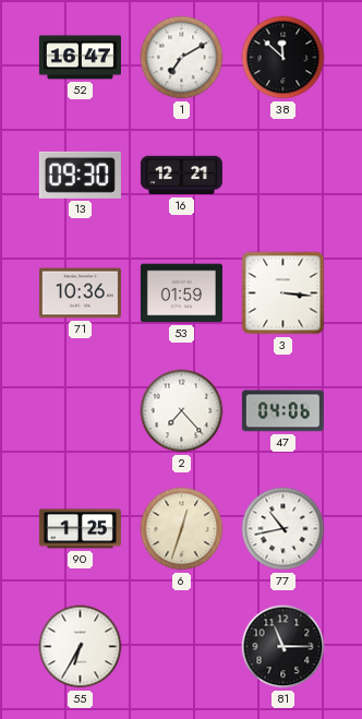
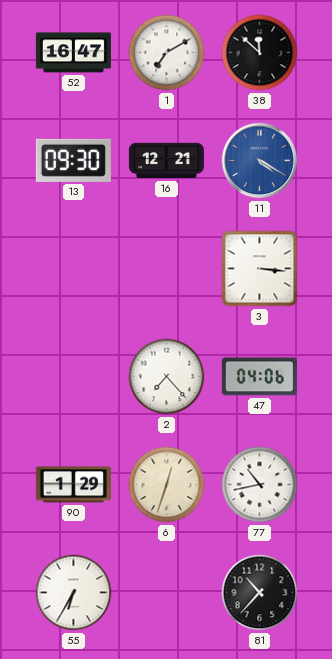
11: none -> 4:20 (260, 161)
71: 10:36 -> none (80, 293)
53: 01:59 -> none (181, 293)
90: 1:25 -> 1:29 (73, 485)
81: 11:15 -> 10:37 (260, 593)
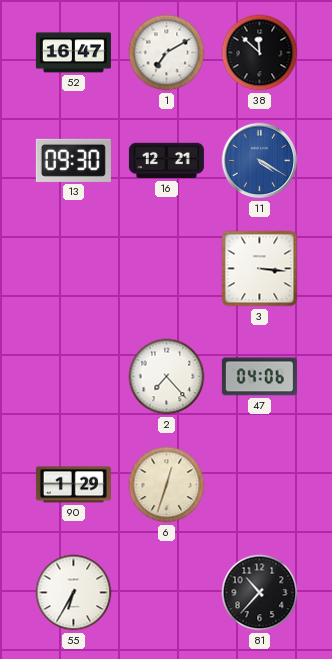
77: 10:43 -> none (260, 485)
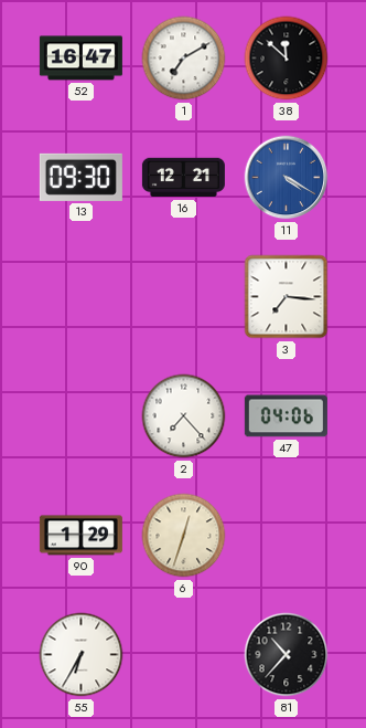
3: 3:16 -> 7:16 (287, 297)
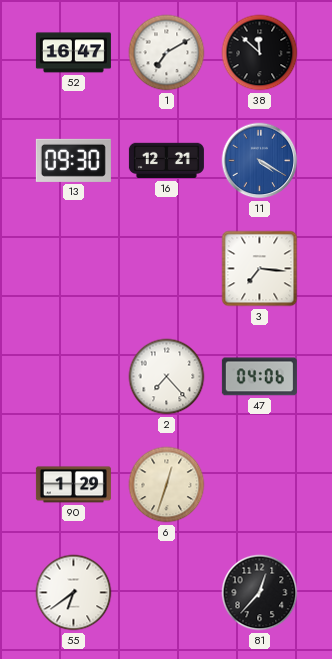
55: 6:35 -> 6:39 (74, 593)
81: 10:37 -> 12:37 (260, 593)
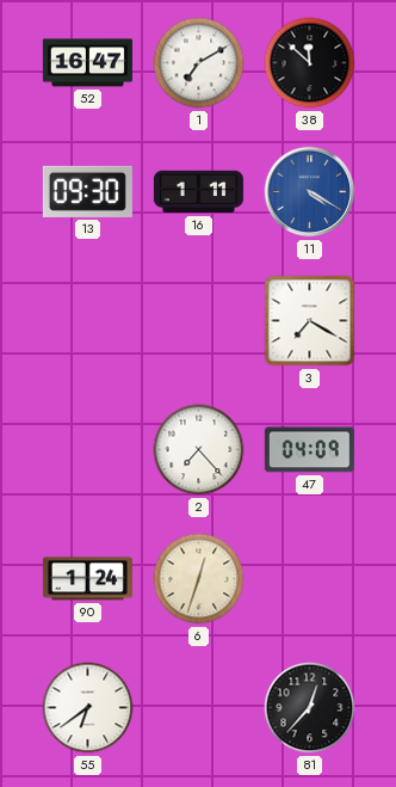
16: 12:21 -> 1:11 (198, 192)
3: 7:16 -> 7:20 (310, 321)
47: 04:06 -> 04:09 (309, 450)
90: 1:29 -> 1:24 (87, 579)
